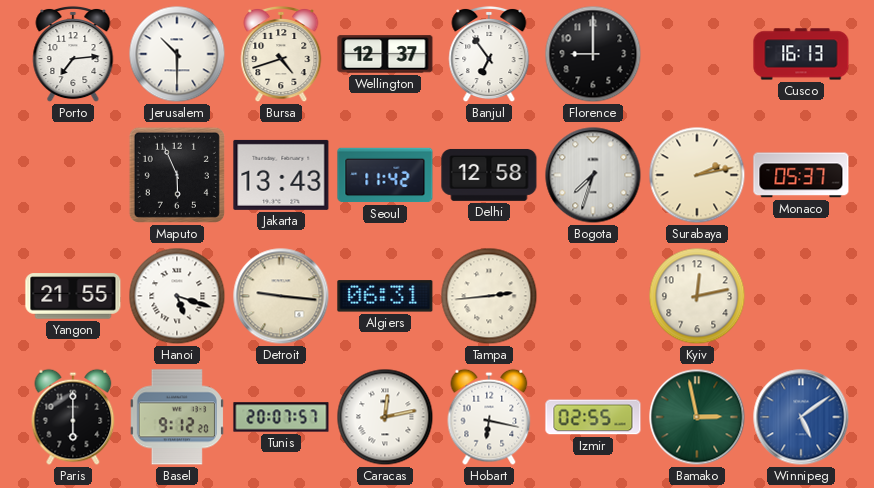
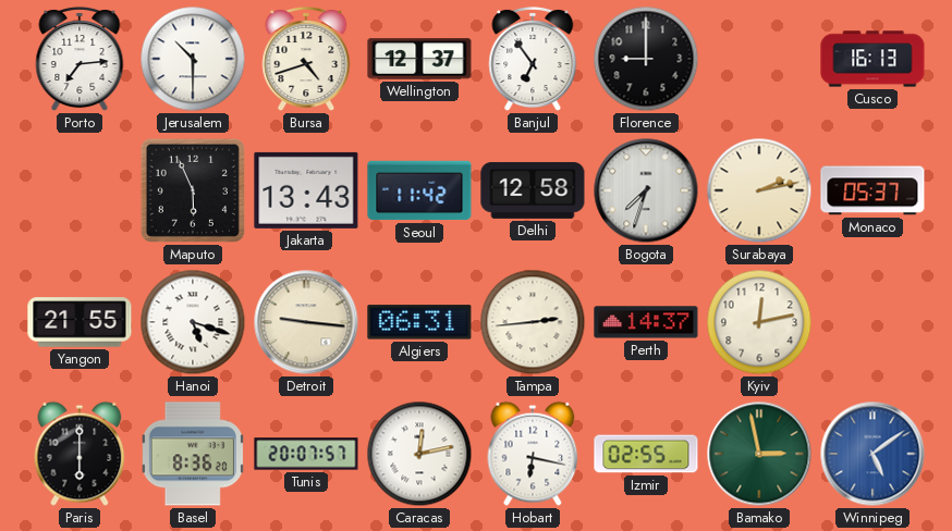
Perth: none -> 14:37 (646, 322)
Basel: 9:12 -> 8:36 (193, 454)
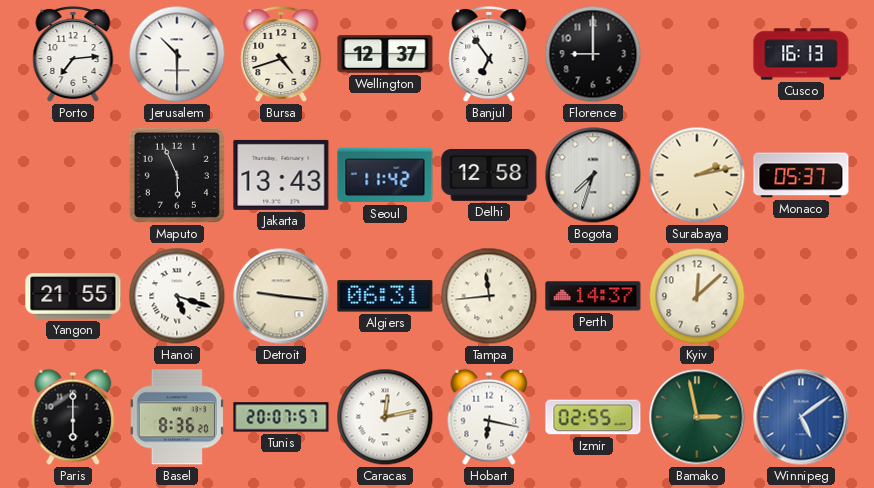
Tampa: 2:44 -> 11:44 (489, 296)
Kyiv: 12:13 -> 12:08 (697, 296)
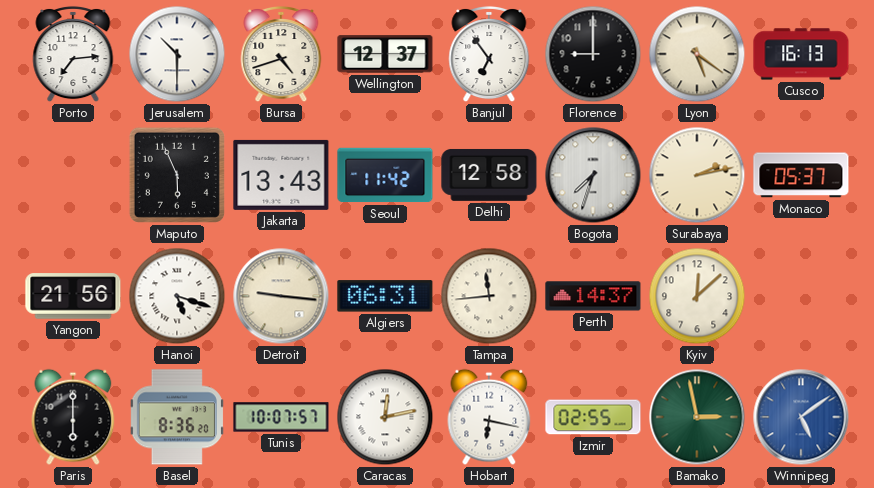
Lyon: none -> 5:21 (697, 54)
Yangon: 21:55 -> 21:56 (73, 296)
Tunis: 20:07 -> 10:07 (281, 417)
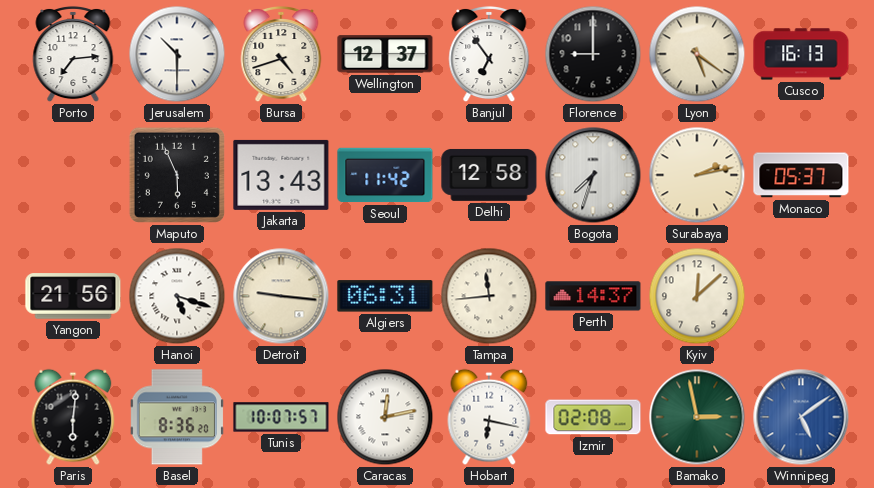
Paris: 6:00 -> 6:01 (73, 417)
Izmir: 02:55 -> 02:08 (593, 417)
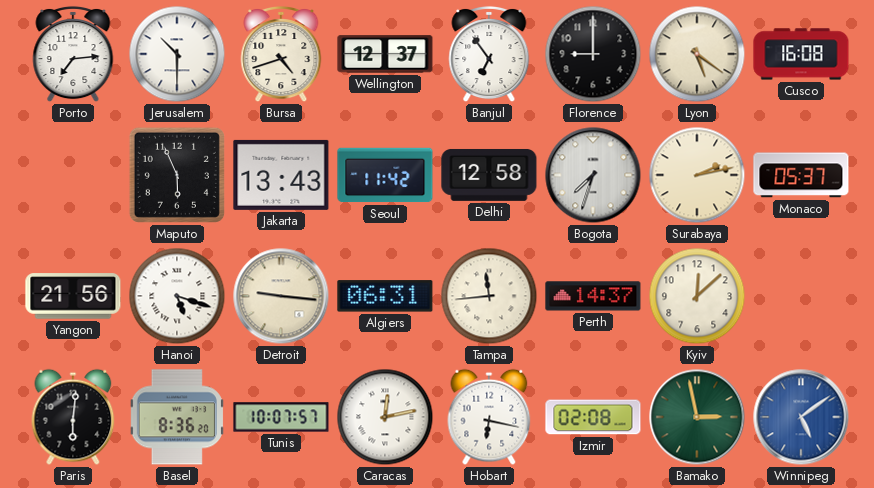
Cusco: 16:13 -> 16:08 (801, 54)
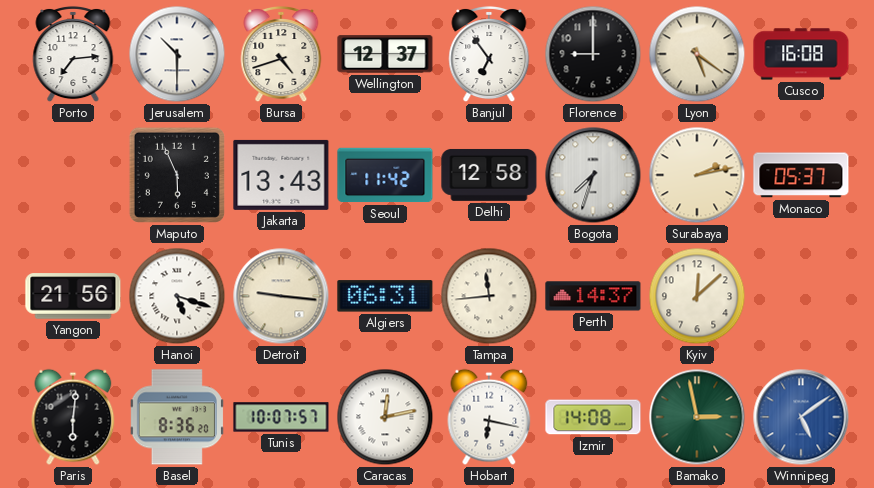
Izmir: 02:08 -> 14:08 (593, 417)
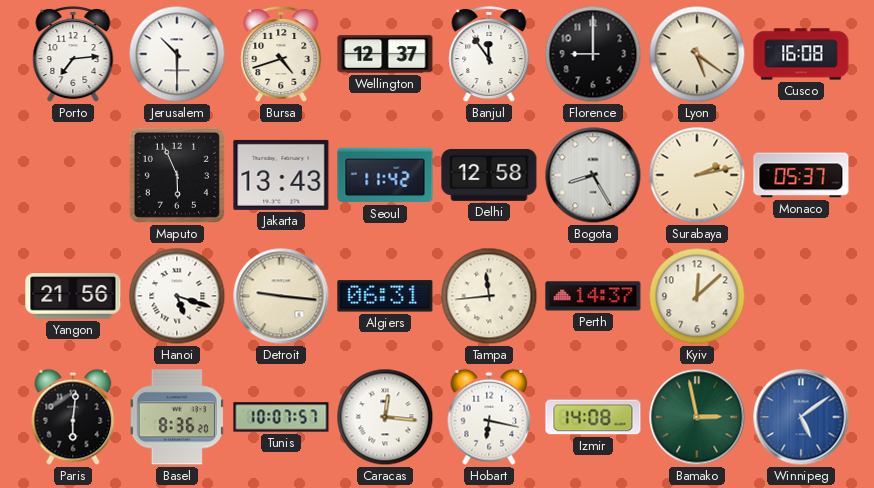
Banjul: 6:54 -> 11:54 (489, 54)
Bogota: 7:33 -> 8:25 (593, 175)
Caracas: 12:13 -> 12:16 (385, 417)
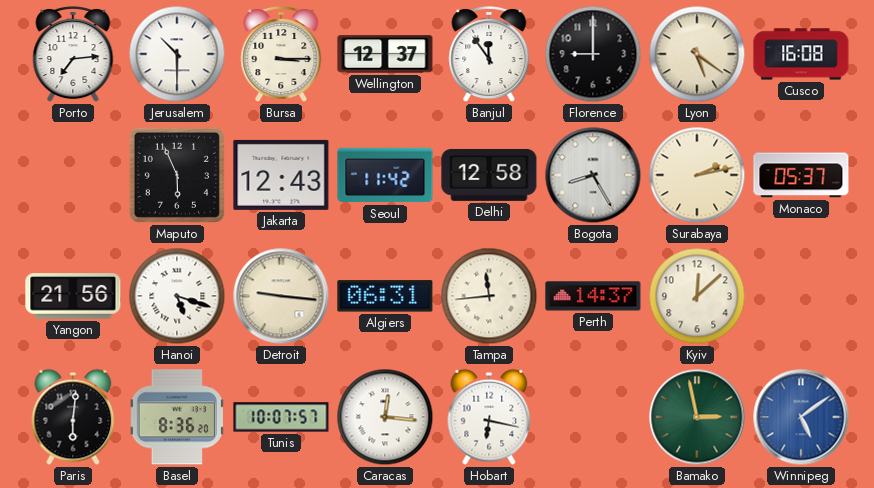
Bursa: 4:42 -> 3:15 (281, 54)
Jakarta: 13:43 -> 12:43 (281, 175)
Izmir: 14:08 -> none (593, 417)
